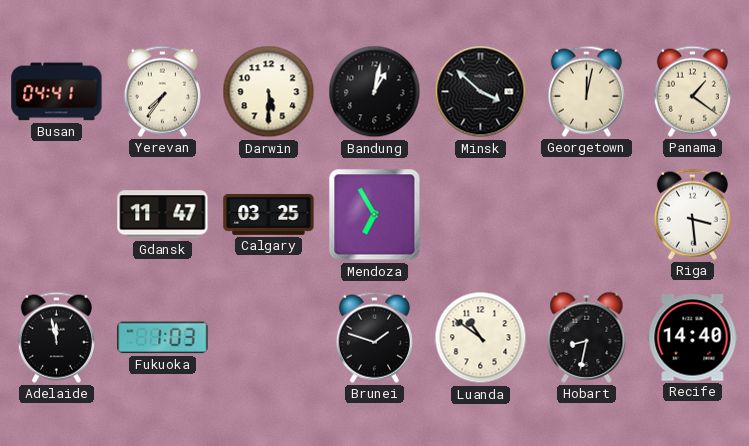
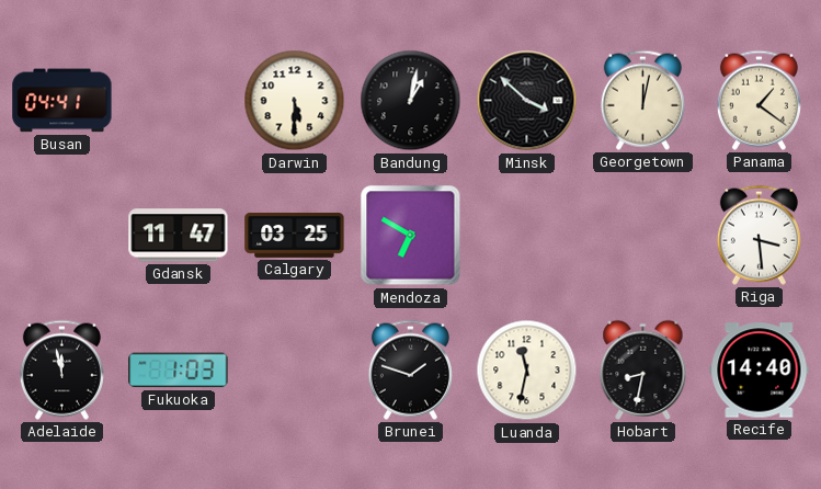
Yerevan: 7:36 -> none (162, 91)
Mendoza: 6:55 -> 6:50 (411, 236)
Luanda: 10:51 -> 11:32 (527, 371)
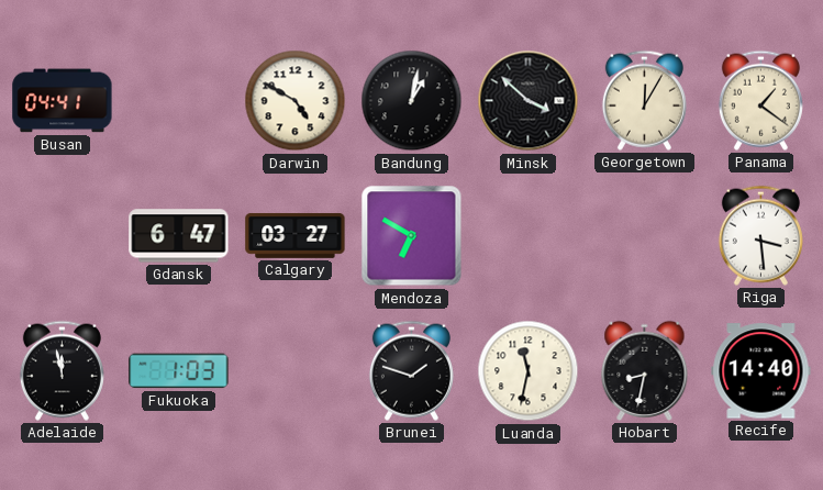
Darwin: 5:30 -> 4:50 (296, 101)
Georgetown: 12:02 -> 12:05 (644, 100)
Gdansk: 11:47 -> 6:47 (179, 236)
Calgary: 03:25 -> 03:27 (296, 235)
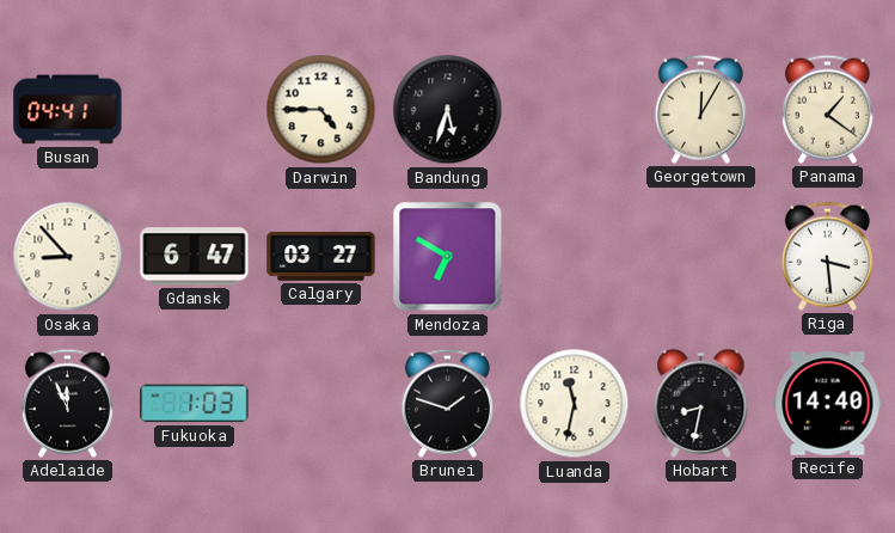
Darwin: 4:50 -> 4:45 (321, 110)
Bandung: 1:02 -> 5:33 (448, 110)
Minsk: 3:52 -> none (529, 101)
Osaka: none -> 8:53 (68, 257)
Adelaide: 11:58 -> 11:56 (67, 403)
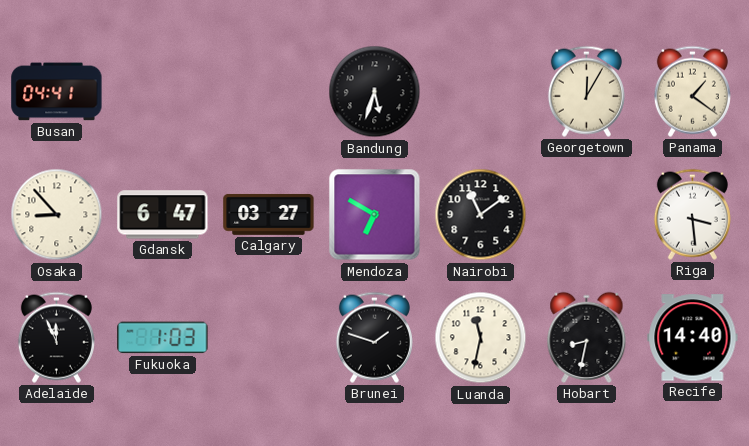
Darwin: 4:45 -> none (321, 110)
Nairobi: none -> 11:09 (481, 215)
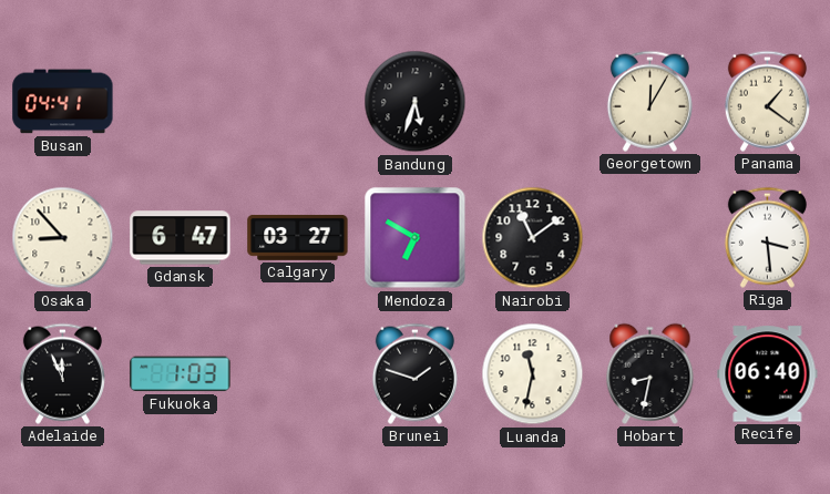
Recife: 14:40 -> 06:40 (768, 374)
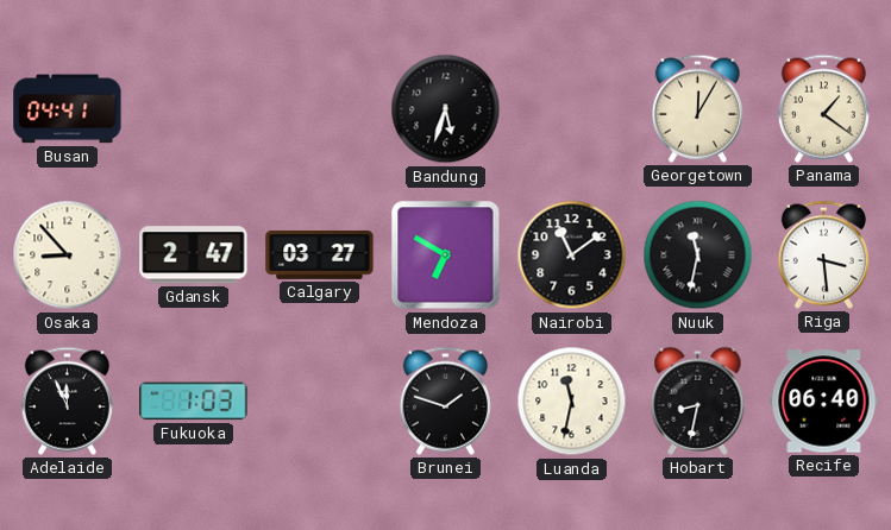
Gdansk: 6:47 -> 2:47 (194, 255)
Nuuk: none -> 11:32 (698, 255)
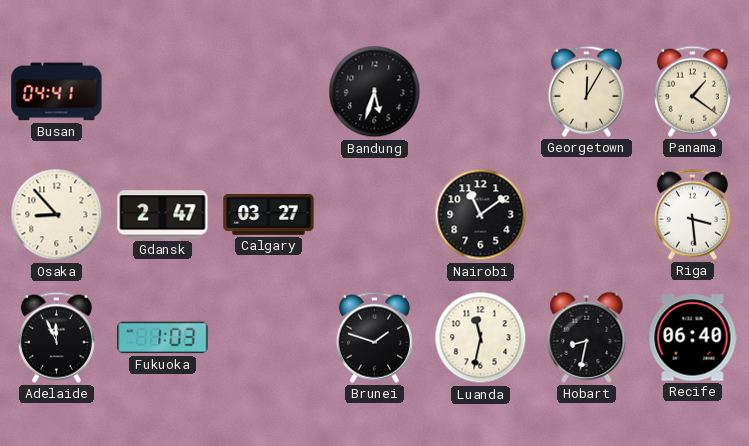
Mendoza: 6:50 -> none (446, 255)
Nuuk: 11:32 -> none (698, 255)
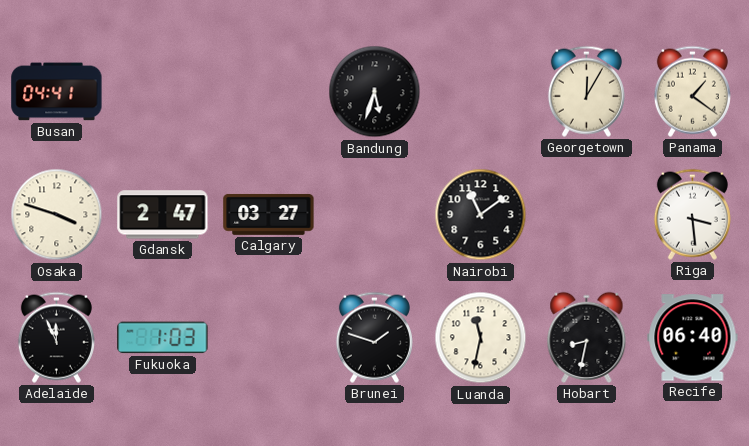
Osaka: 8:53 -> 3:48 (57, 215)
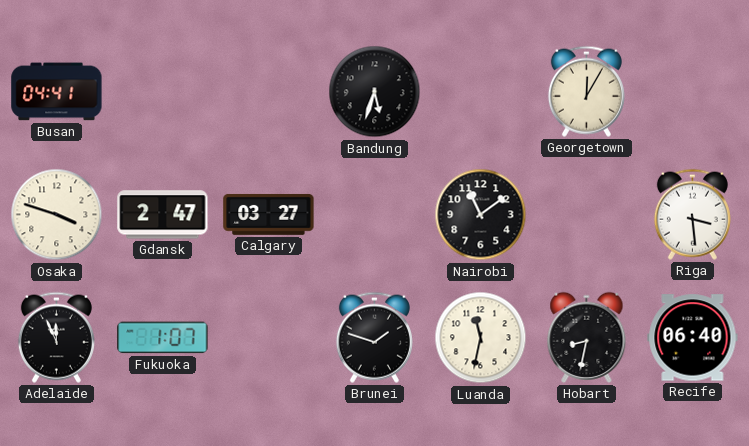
Panama: 1:21 -> none (692, 91)
Fukuoka: 1:03 -> 1:07 (163, 338)
